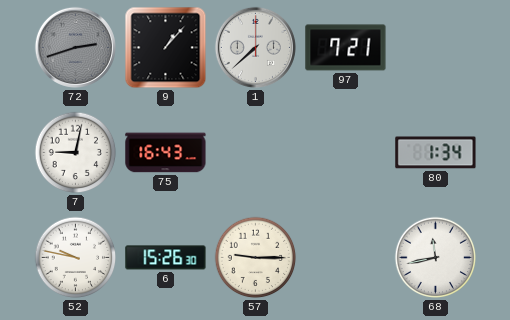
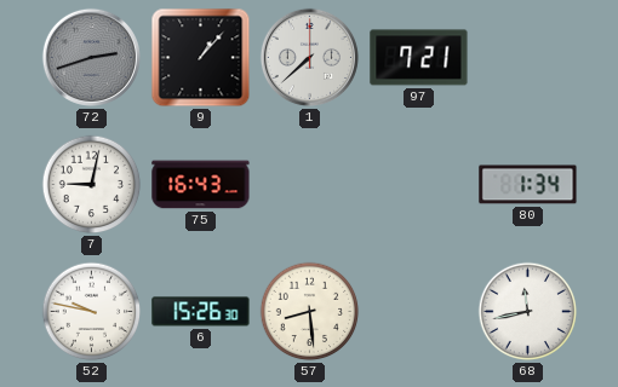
57: 9:15 -> 8:29 (310, 312)
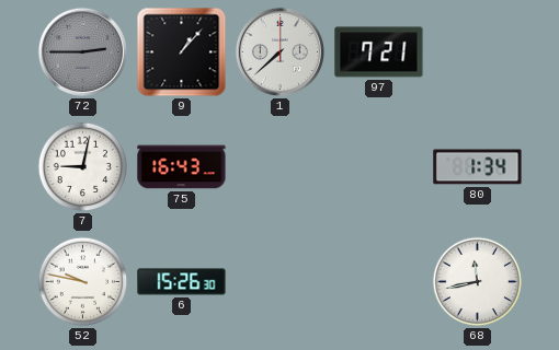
72: 2:42 -> 2:45 (82, 51)
57: 8:29 -> none (310, 312)
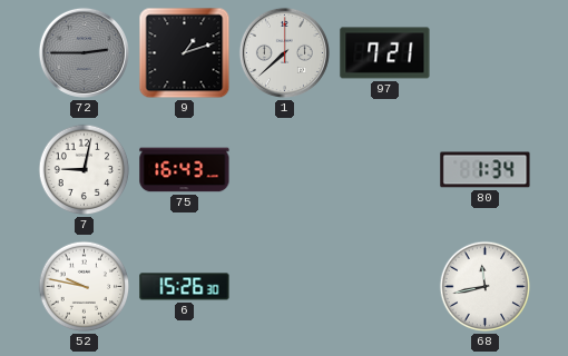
9: 1:07 -> 1:12 (185, 53)
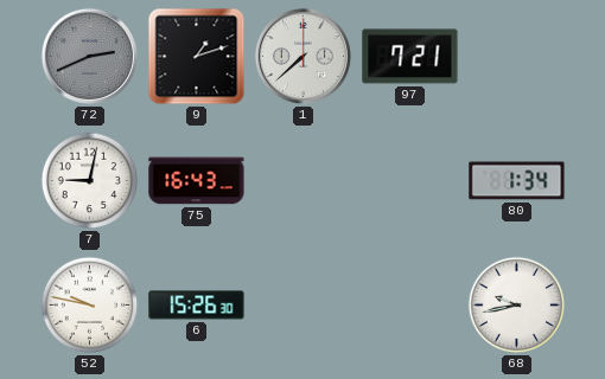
72: 2:45 -> 2:41 (89, 56)
68: 11:43 -> 9:43 (517, 306)
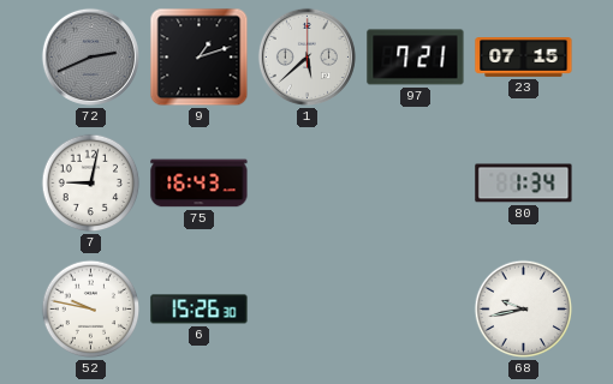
1: 7:38 -> 5:38 (306, 56)
23: none -> 07:15 (524, 58)
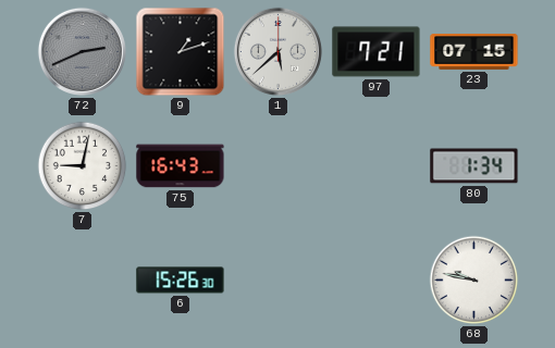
52: 9:47 -> none (91, 310)
68: 9:43 -> 9:47 (474, 281)
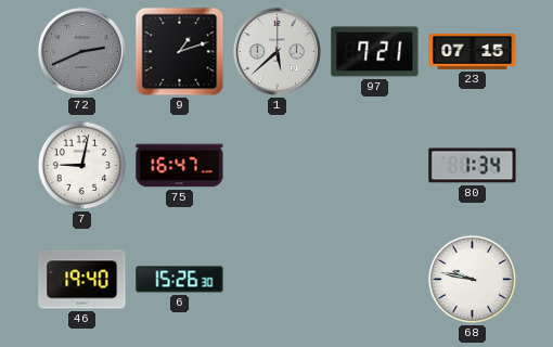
75: 16:43 -> 16:47 (180, 166)
46: none -> 19:40 (82, 280)
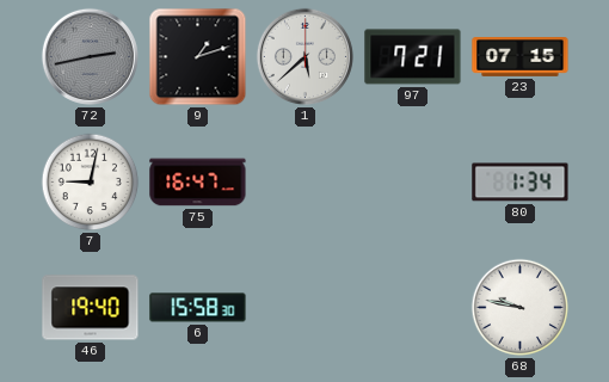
72: 2:41 -> 2:43 (90, 56)
6: 15:26 -> 15:58 (198, 308)
